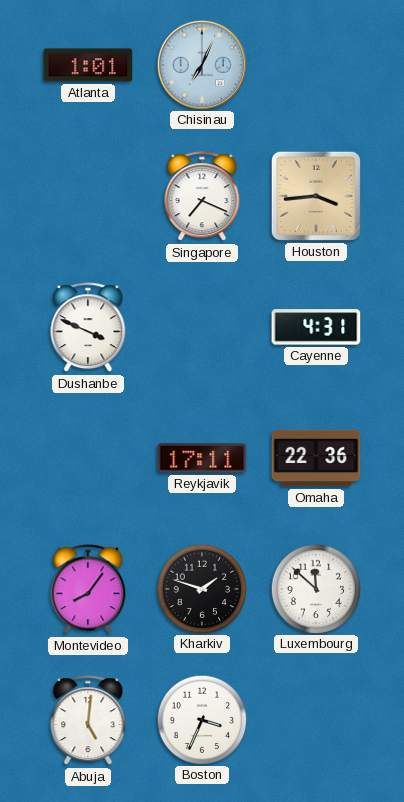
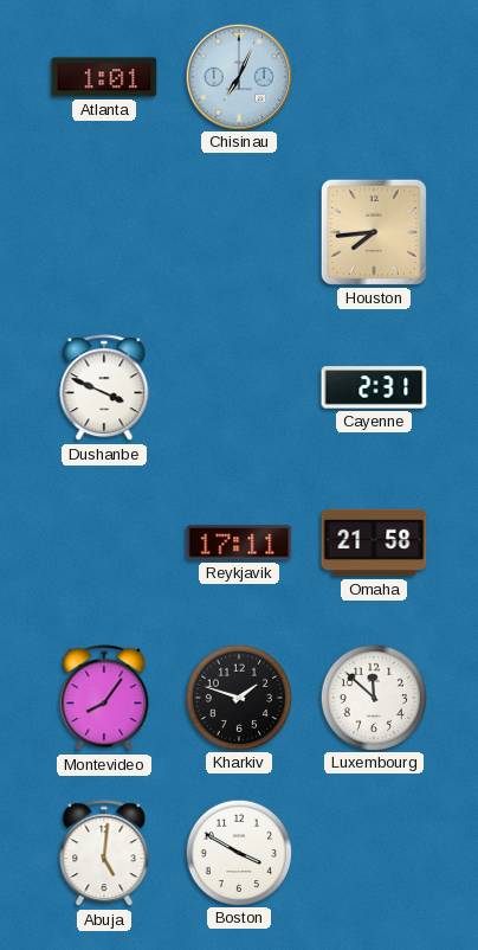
Singapore: 7:19 -> none (202, 197)
Houston: 3:44 -> 7:44 (374, 232)
Cayenne: 4:31 -> 2:31 (374, 387)
Omaha: 22:36 -> 21:58 (374, 543)
Boston: 3:34 -> 3:50 (238, 852)
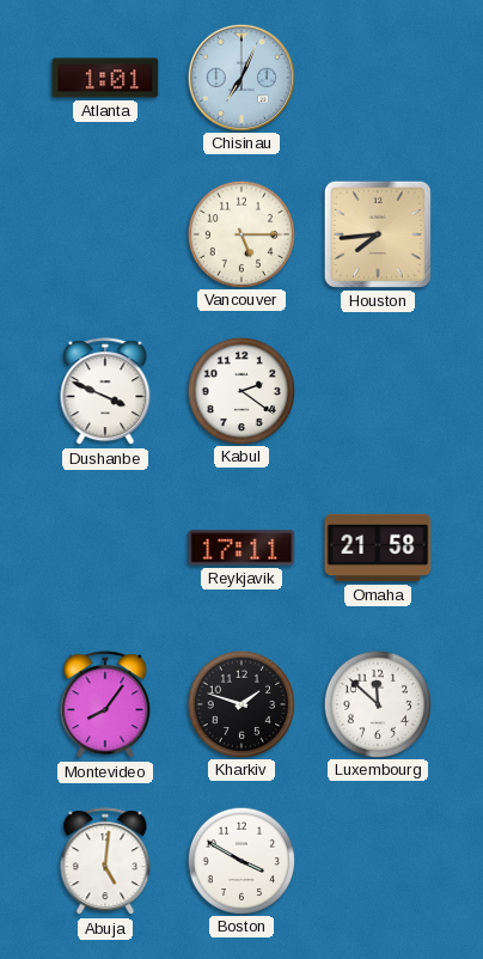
Vancouver: none -> 5:15 (240, 233)
Kabul: none -> 2:21 (240, 390)
Cayenne: 2:31 -> none (374, 387)
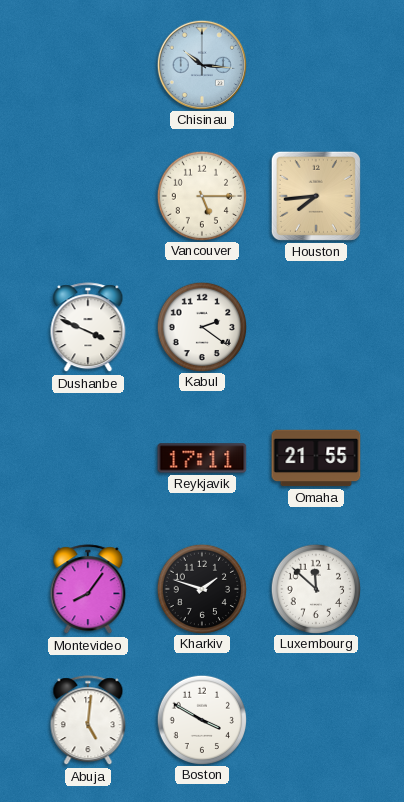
Atlanta: 1:01 -> none (105, 78)
Chisinau: 7:04 -> 10:16 (201, 64)
Omaha: 21:58 -> 21:55 (316, 458)
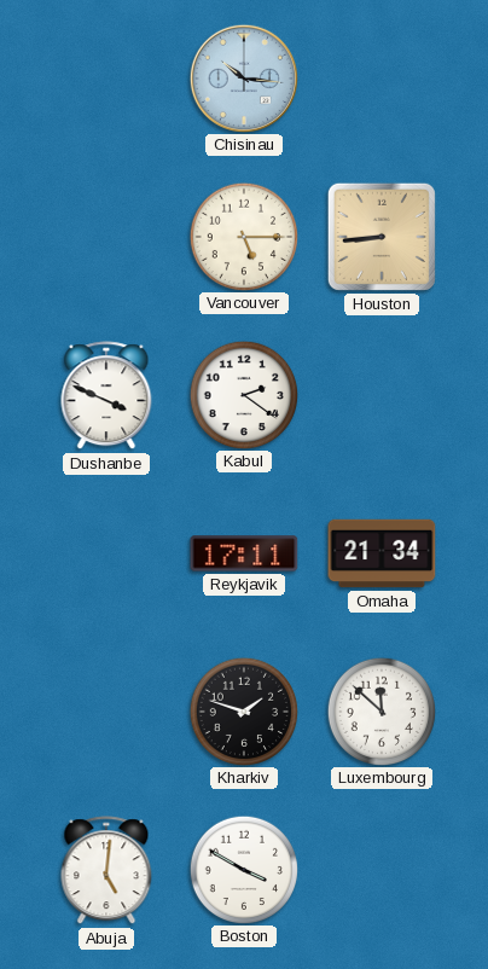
Houston: 7:44 -> 8:44 (382, 237)
Omaha: 21:55 -> 21:34 (382, 553)
Montevideo: 8:06 -> none (88, 590)
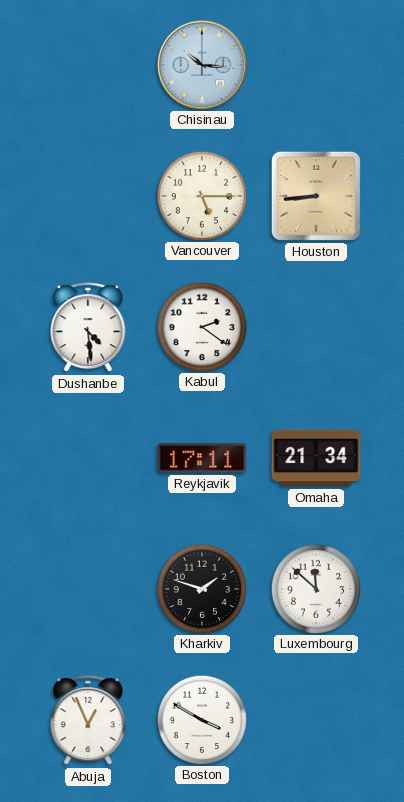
Dushanbe: 3:49 -> 4:29 (88, 328)
Abuja: 5:01 -> 12:56 (88, 721)
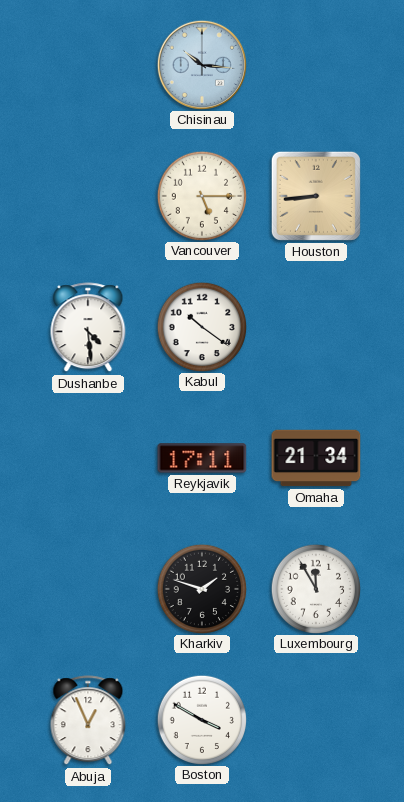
Kabul: 2:21 -> 10:21 (201, 326)
Luxembourg: 11:52 -> 11:55 (315, 588)
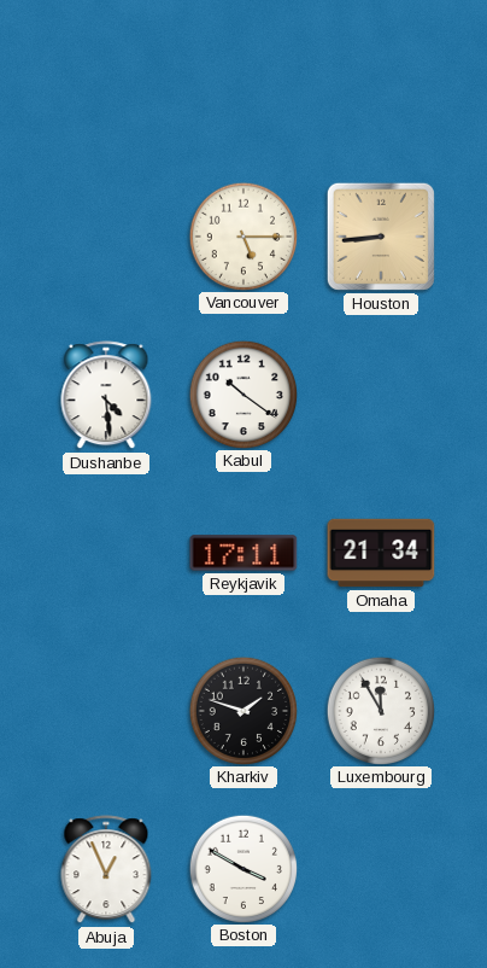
Chisinau: 10:16 -> none (201, 64)
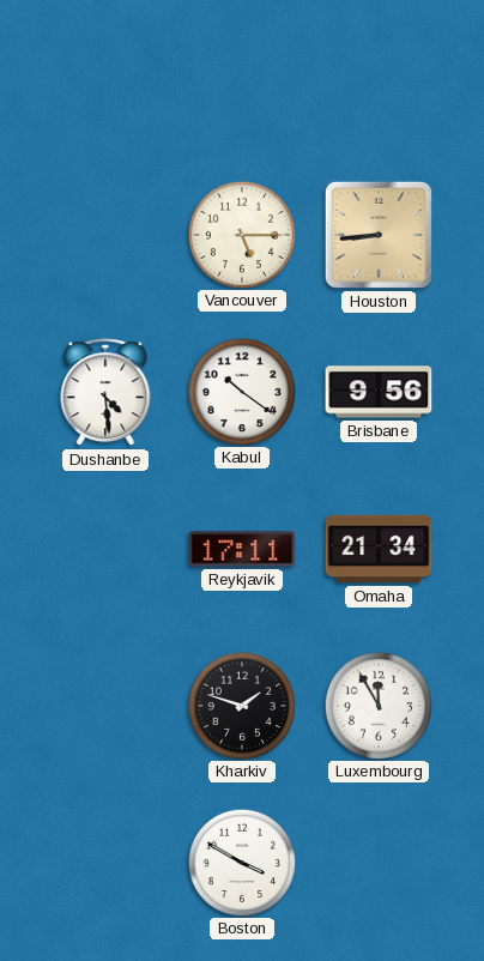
Brisbane: none -> 9:56 (379, 392)
Abuja: 12:56 -> none (106, 870)
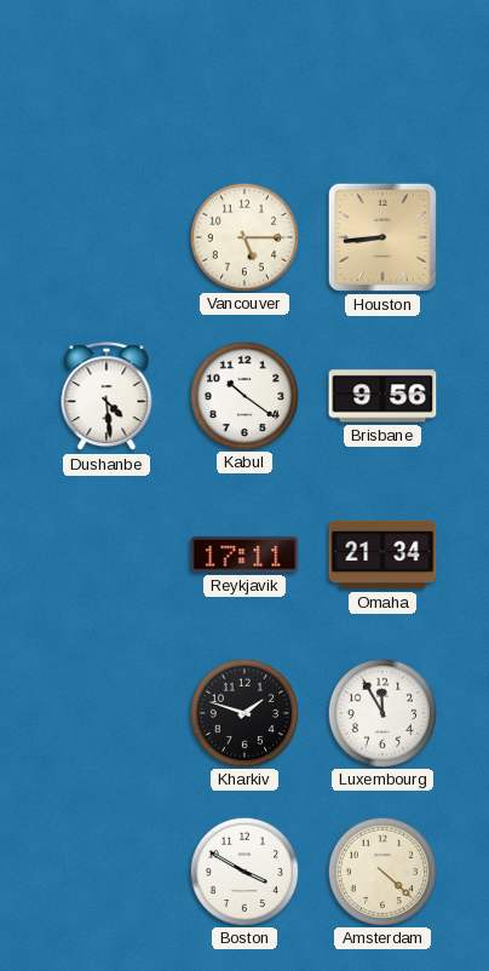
Amsterdam: none -> 4:22 (381, 871)
